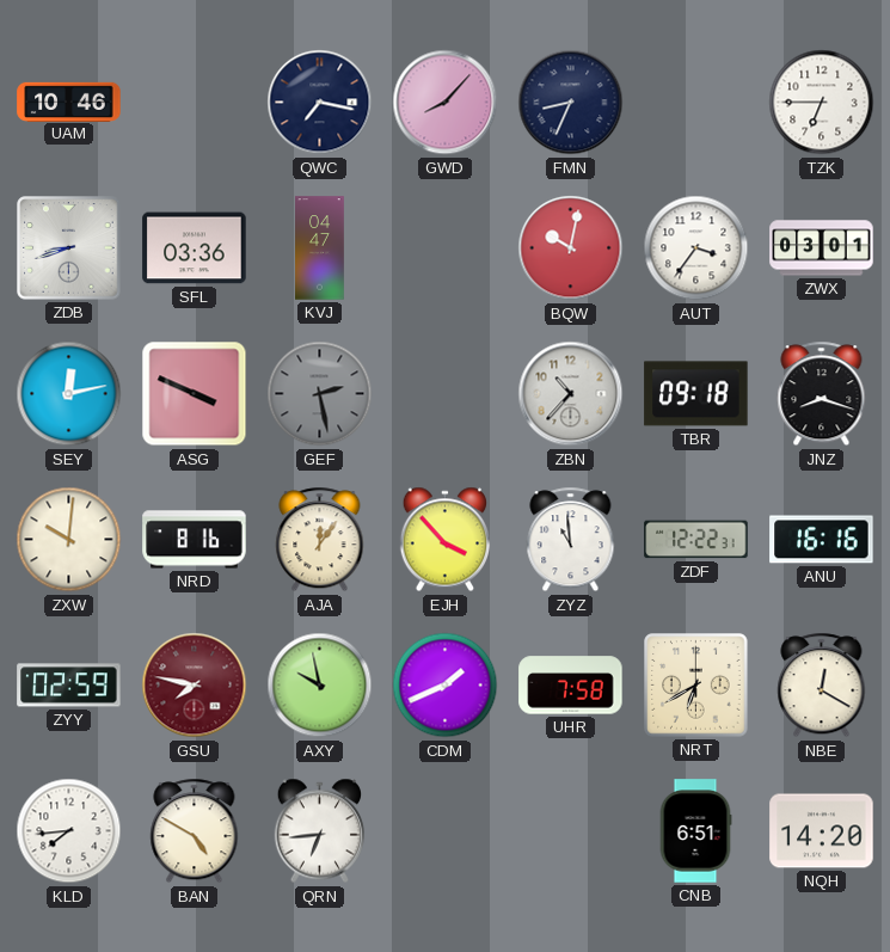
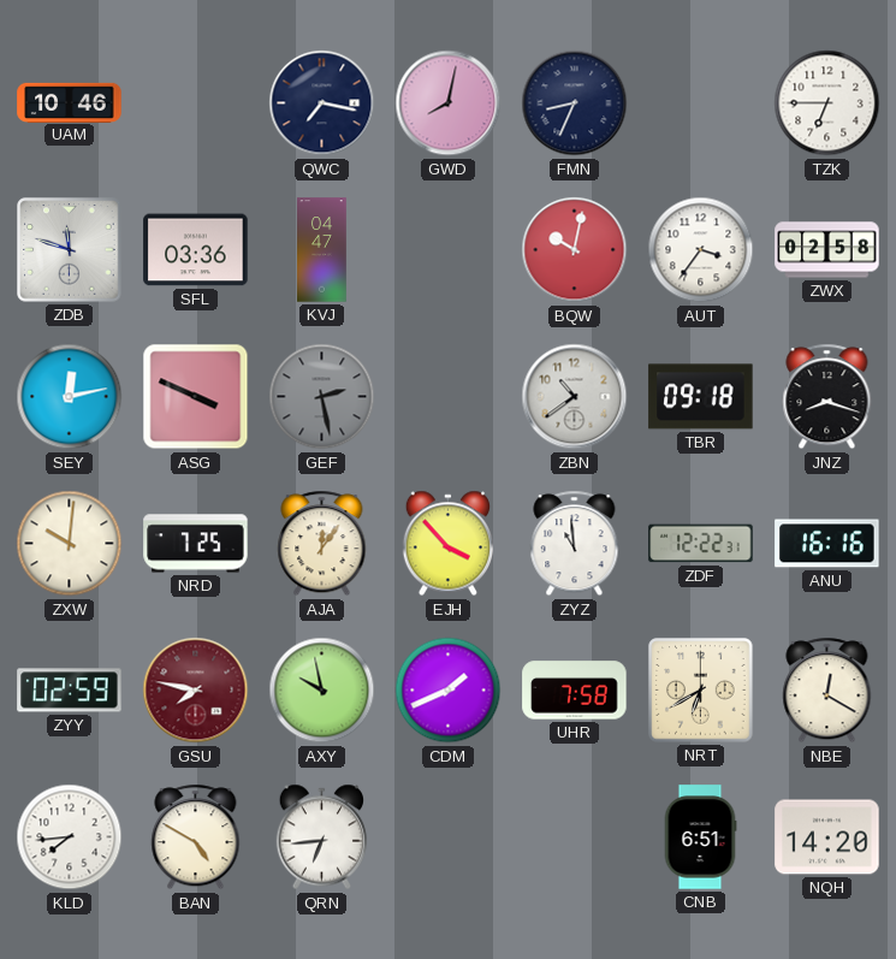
GWD: 8:07 -> 8:02 (449, 103)
ZDB: 8:42 -> 11:48 (70, 250)
ZWX: 03:01 -> 02:58 (827, 250)
ZBN: 10:37 -> 10:39 (575, 397)
NRD: 8:16 -> 7:25 (196, 544)
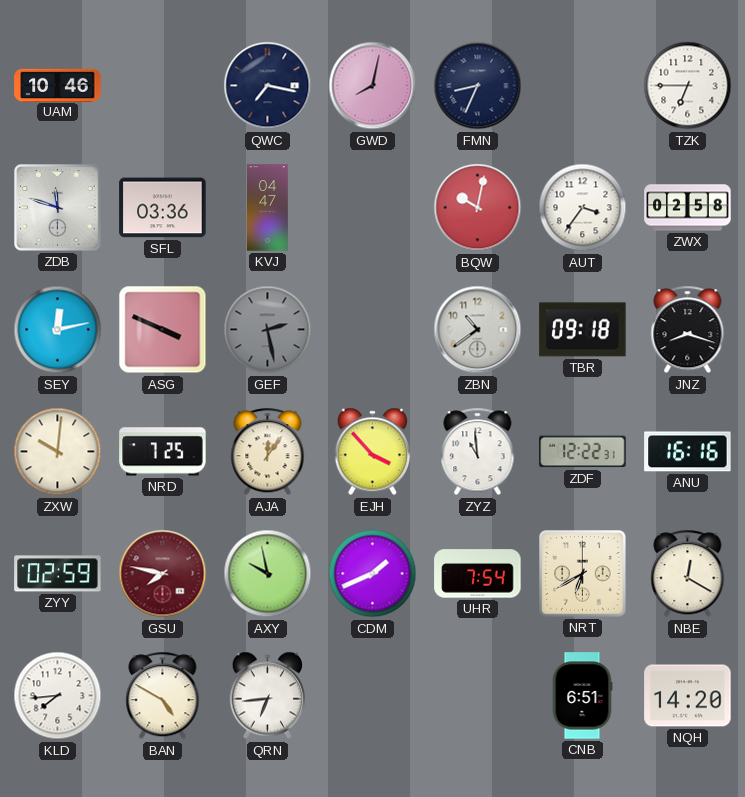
UHR: 7:58 -> 7:54 (478, 574)
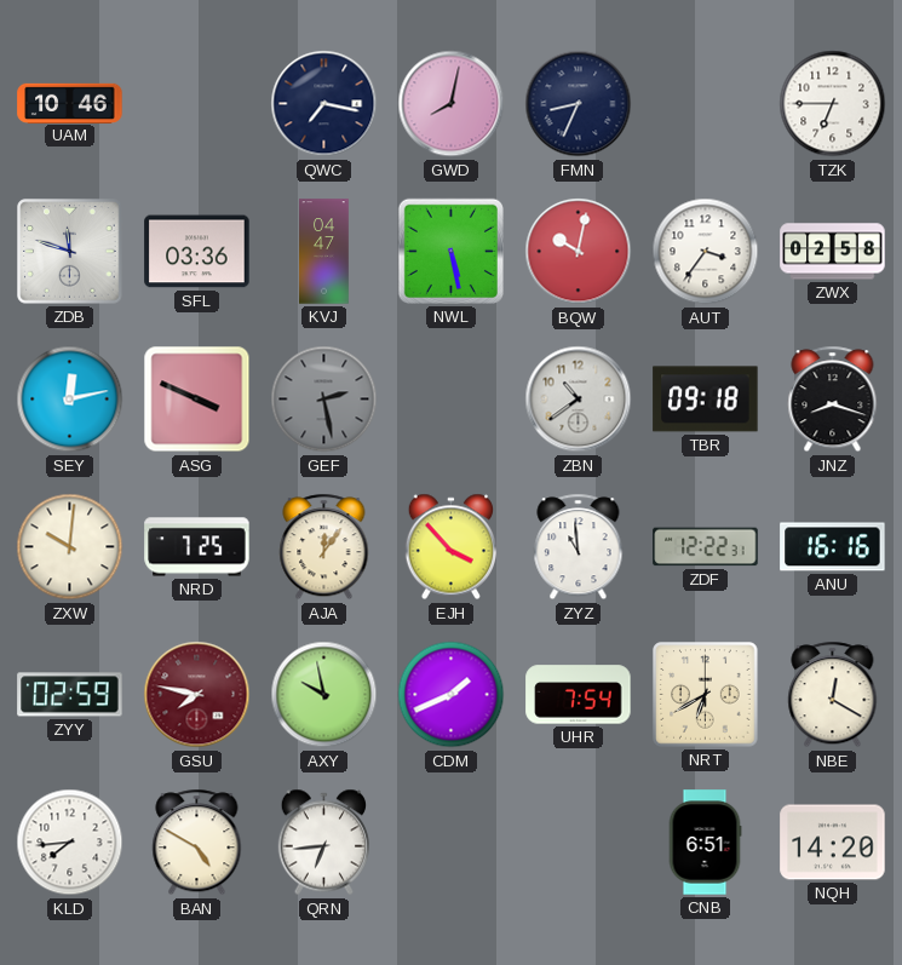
NWL: none -> 5:28 (450, 251)
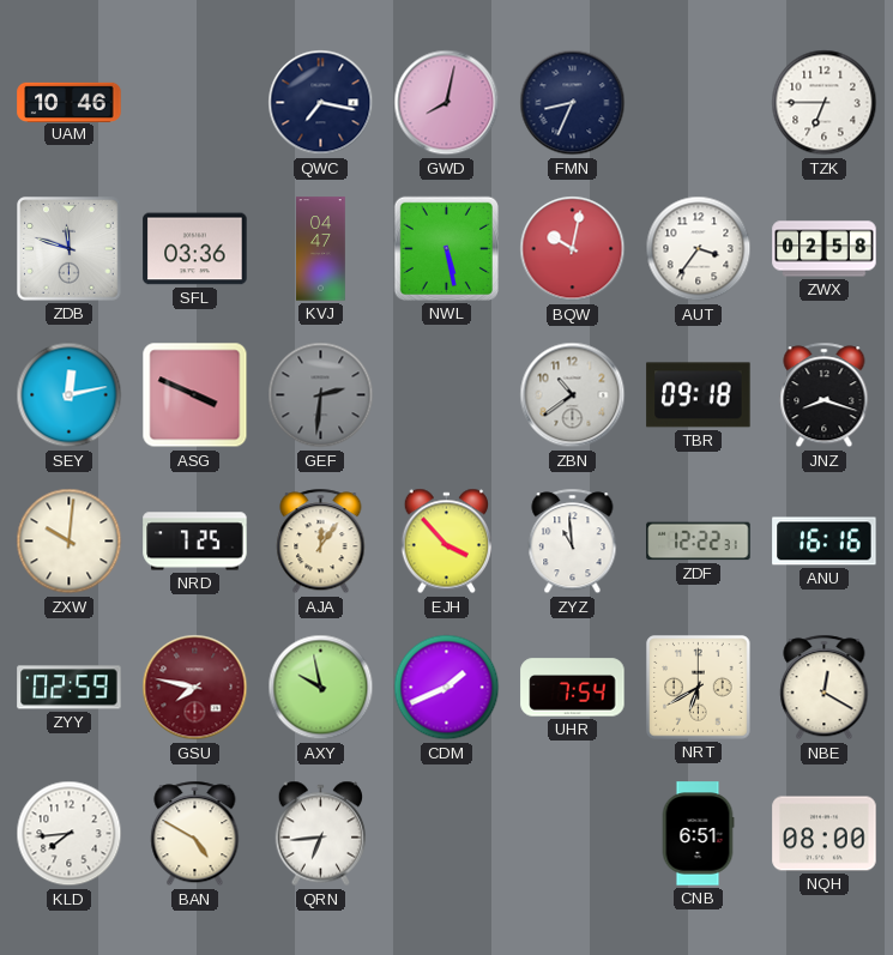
GEF: 2:28 -> 2:31 (321, 395)
NQH: 14:20 -> 08:00 (825, 834)
